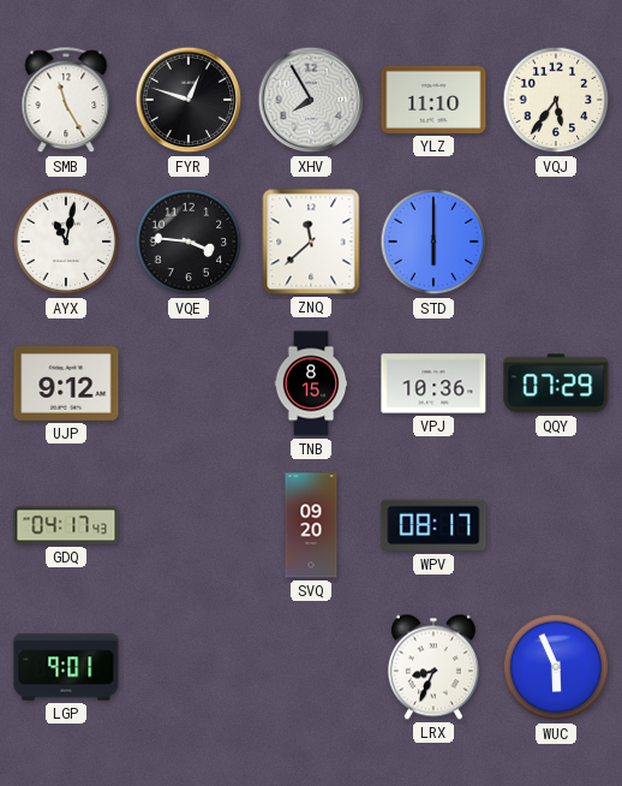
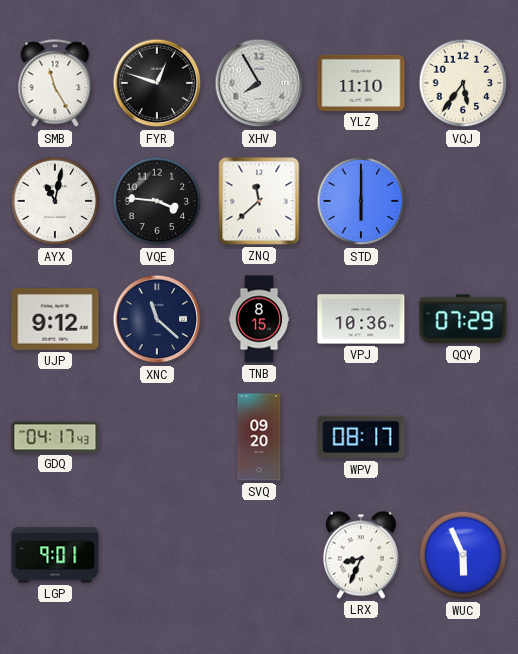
XNC: none -> 11:22 (157, 319)
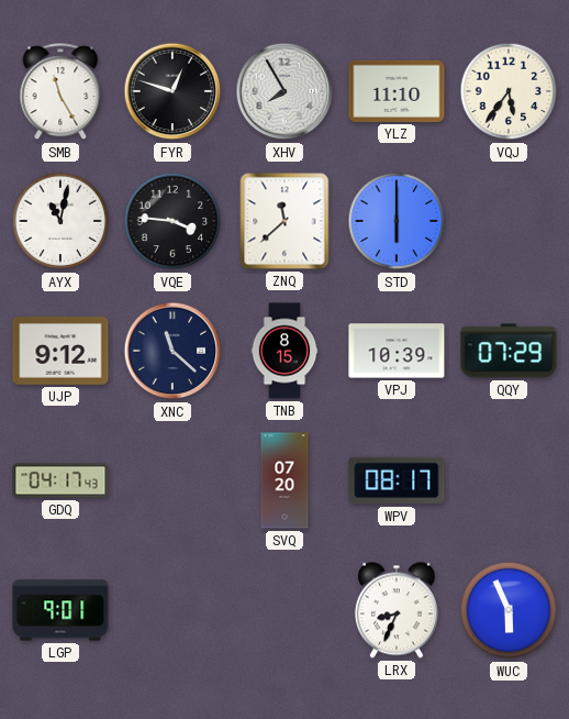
VPJ: 10:36 -> 10:39 (397, 351)
SVQ: 09:20 -> 07:20 (284, 480)
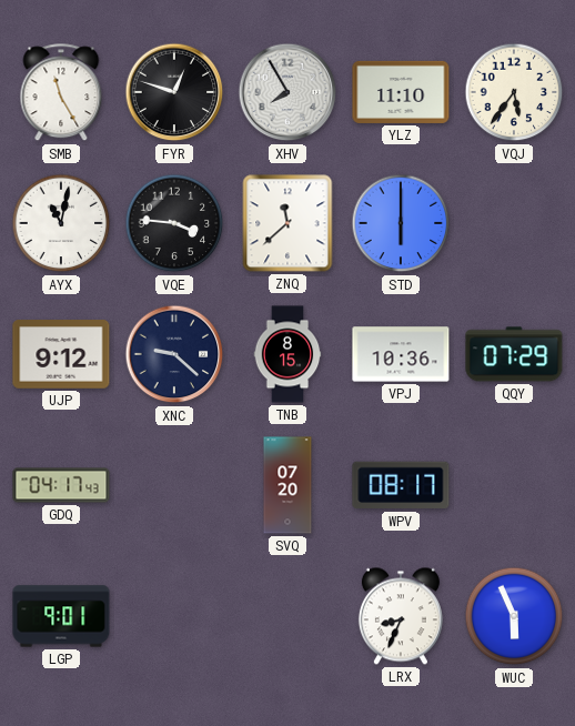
XNC: 11:22 -> 9:22 (174, 354)
VPJ: 10:39 -> 10:36 (401, 354)
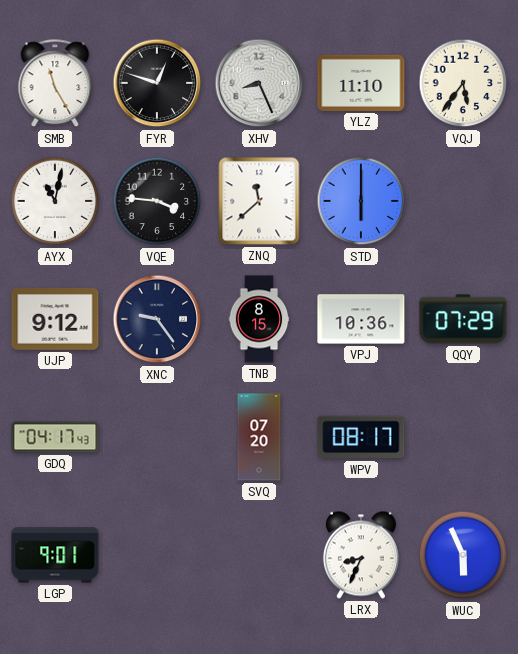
XHV: 7:55 -> 8:26 (259, 83)
XNC: 9:22 -> 9:24 (157, 319)
